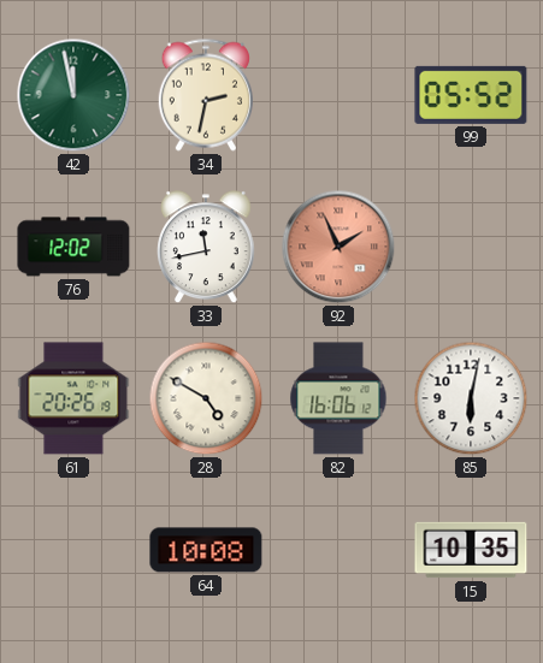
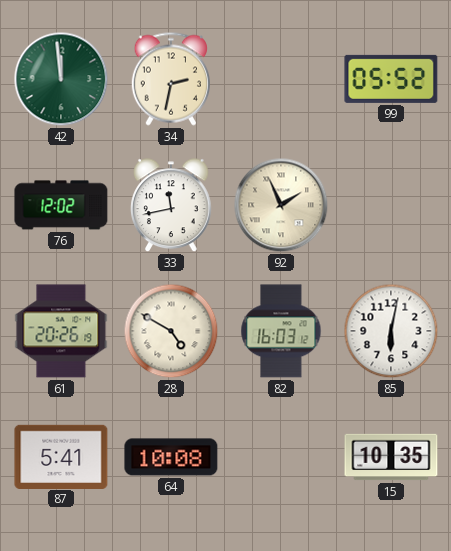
42: 11:58 -> 11:59 (61, 79)
92 dial: salmon -> cream (281, 205)
82: 16:06 -> 16:03 (281, 331)
87: none -> 5:41 (61, 456)
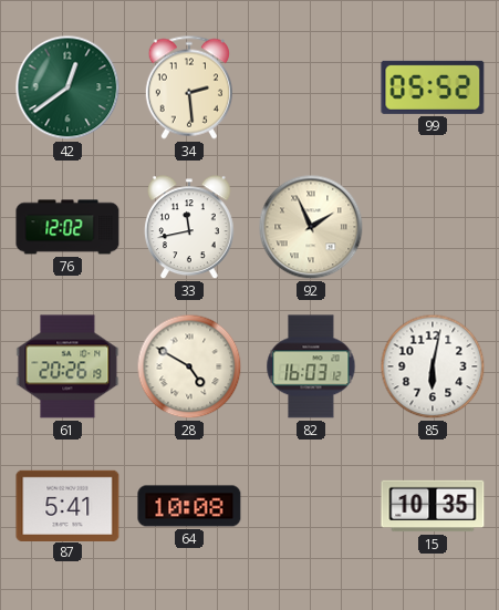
42: 11:59 -> 12:39 (67, 87)
34: 2:32 -> 2:29 (188, 87)
